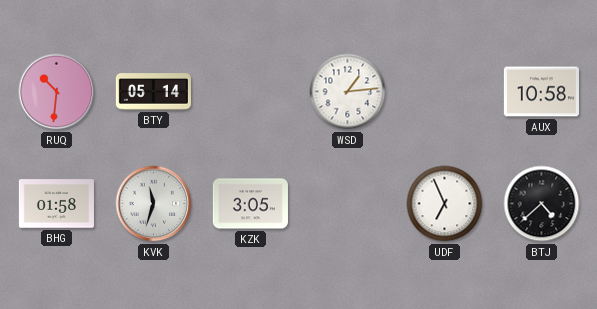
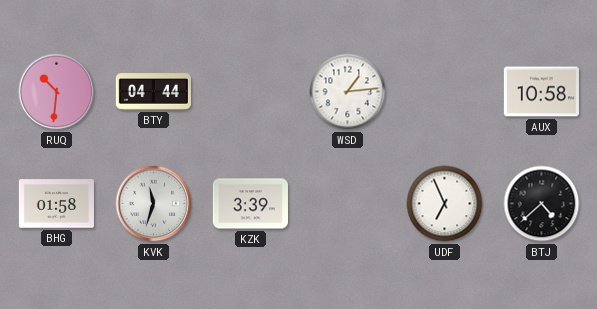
BTY: 05:14 -> 04:44 (153, 92)
KZK: 3:05 -> 3:39 (250, 204)
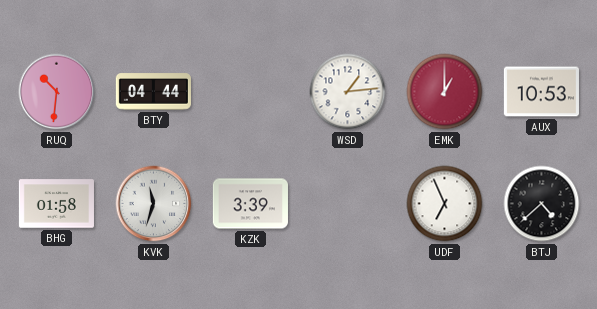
EMK: none -> 1:00 (445, 92)
AUX: 10:58 -> 10:53 (541, 92)
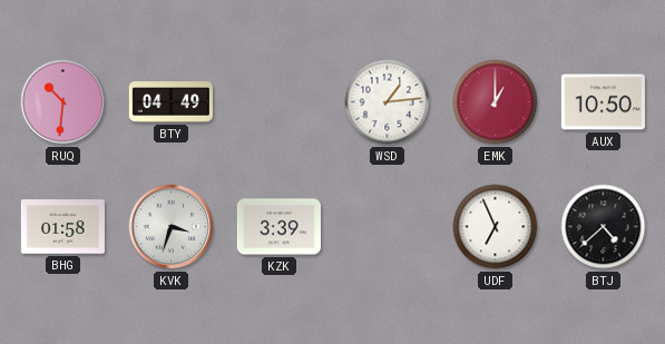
BTY: 04:44 -> 04:49 (170, 102)
AUX: 10:53 -> 10:50 (603, 102)
KVK: 11:33 -> 3:33 (172, 227)
